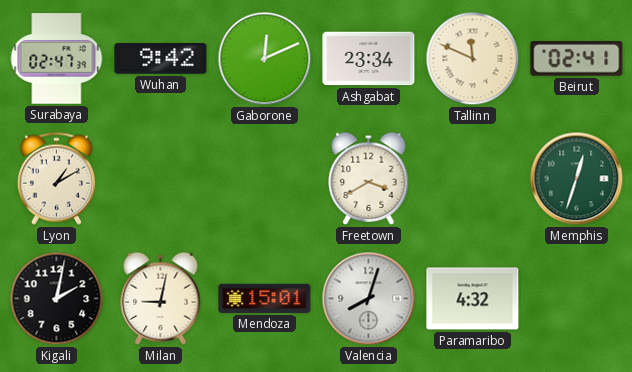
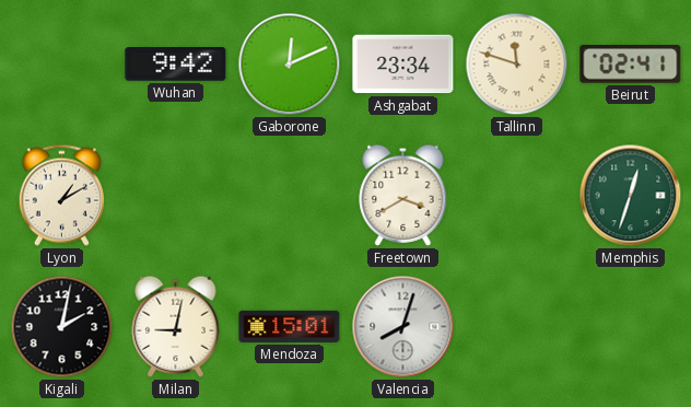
Surabaya: 02:47 -> none (57, 59)
Tallinn: 11:49 -> 11:48 (517, 65)
Paramaribo: 4:32 -> none (473, 299)
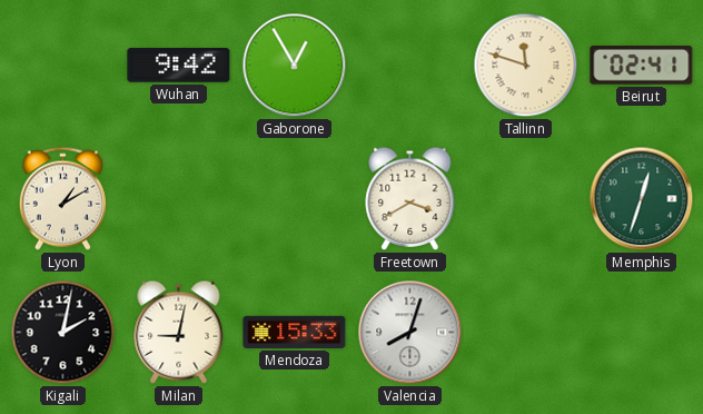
Gaborone: 12:11 -> 12:55 (295, 66)
Ashgabat: 23:34 -> none (403, 65)
Mendoza: 15:01 -> 15:33 (295, 332)
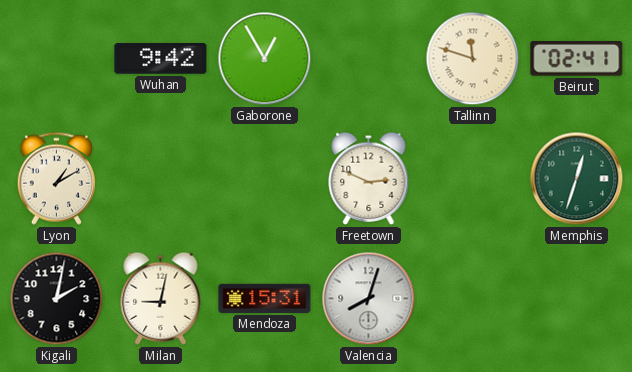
Freetown: 3:40 -> 2:49 (369, 178)
Mendoza: 15:33 -> 15:31 (265, 298)
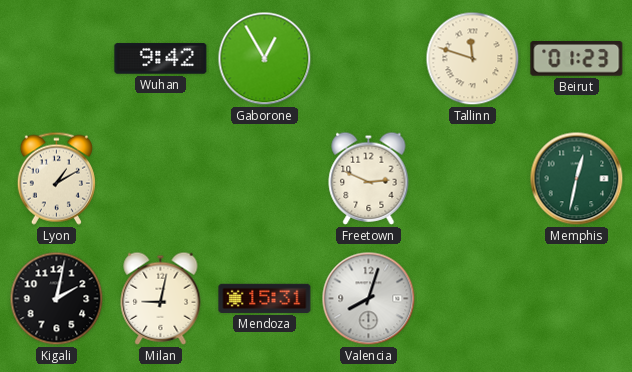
Beirut: 02:41 -> 01:23 (577, 59)
Memphis: 12:33 -> 12:32 (577, 179)
